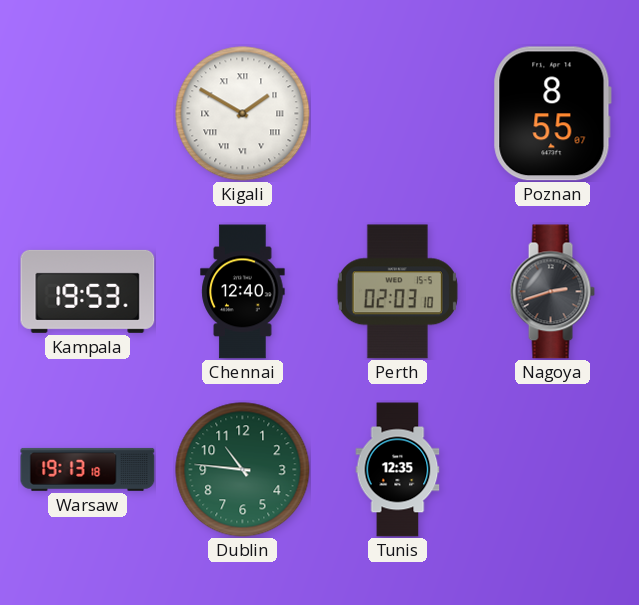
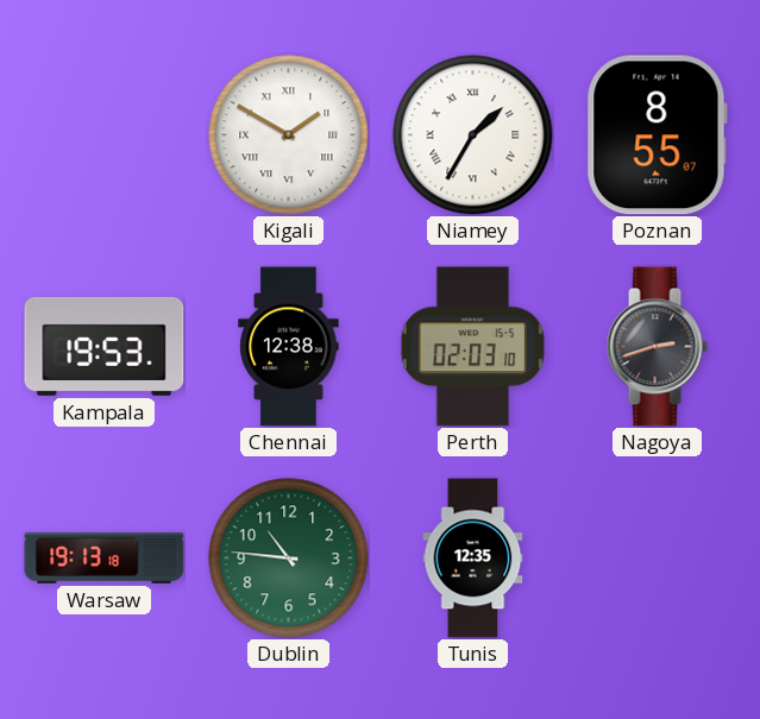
Niamey: none -> 1:35 (473, 135)
Chennai: 12:40 -> 12:38 (289, 347)
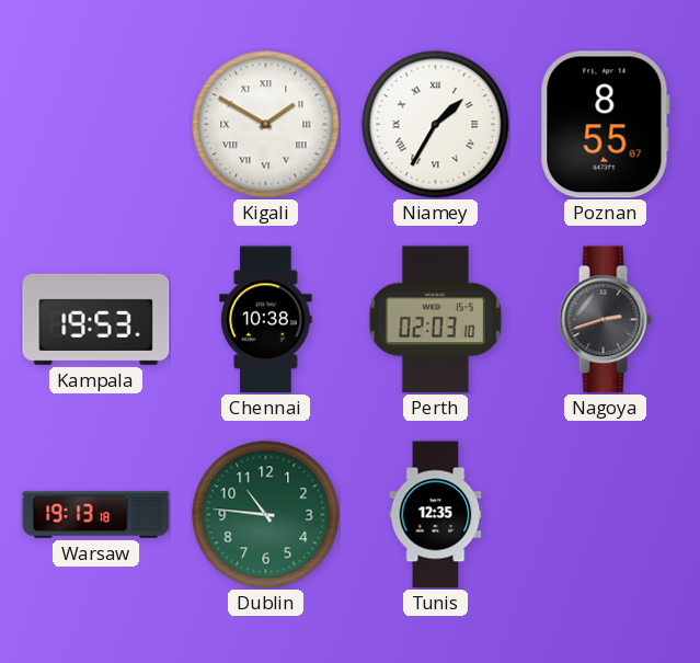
Chennai: 12:38 -> 10:38 (266, 320)
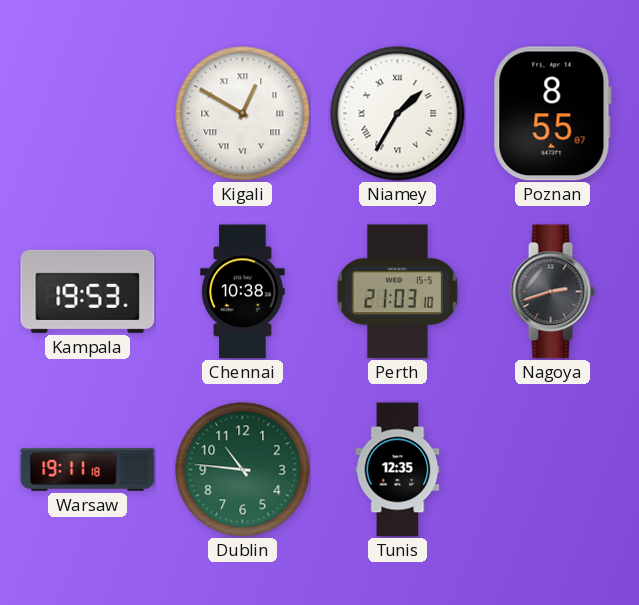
Kigali: 1:50 -> 12:50 (243, 114)
Perth: 02:03 -> 21:03 (397, 292)
Warsaw: 19:13 -> 19:11 (88, 469)
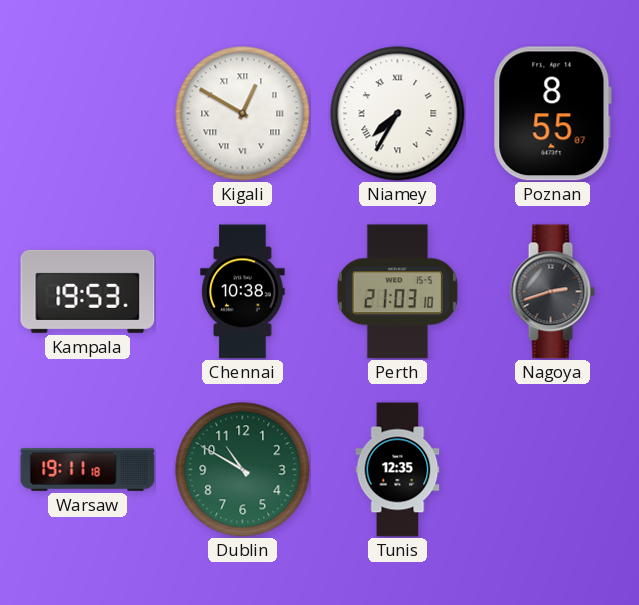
Niamey: 1:35 -> 7:35 (398, 114)
Dublin: 10:46 -> 10:50 (243, 470)
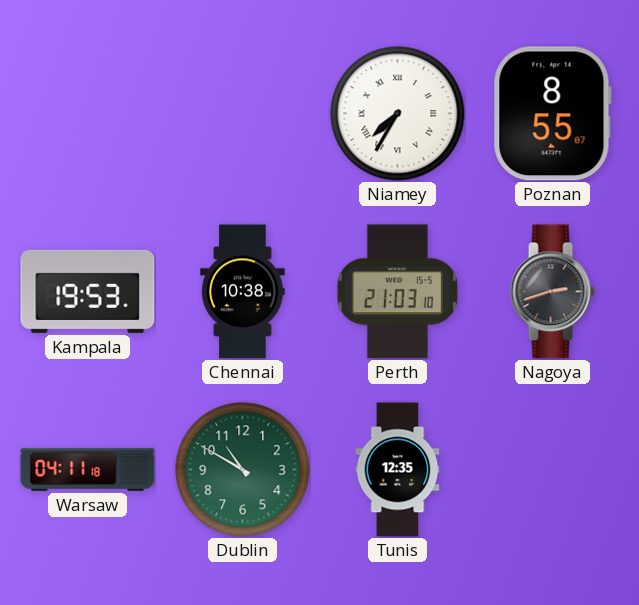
Kigali: 12:50 -> none (243, 114)
Warsaw: 19:11 -> 04:11 (88, 469)
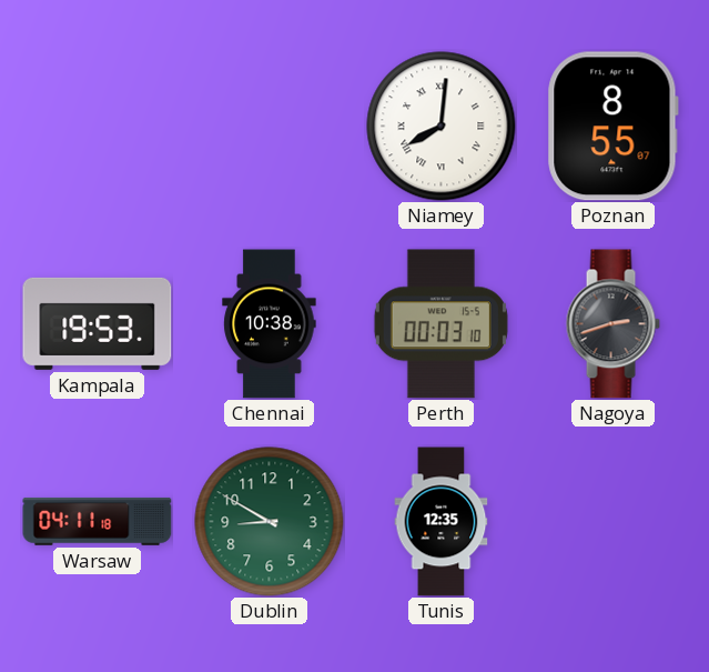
Niamey: 7:35 -> 8:01 (442, 127)
Perth: 21:03 -> 00:03 (440, 324)
Dublin: 10:50 -> 8:50 (270, 522)
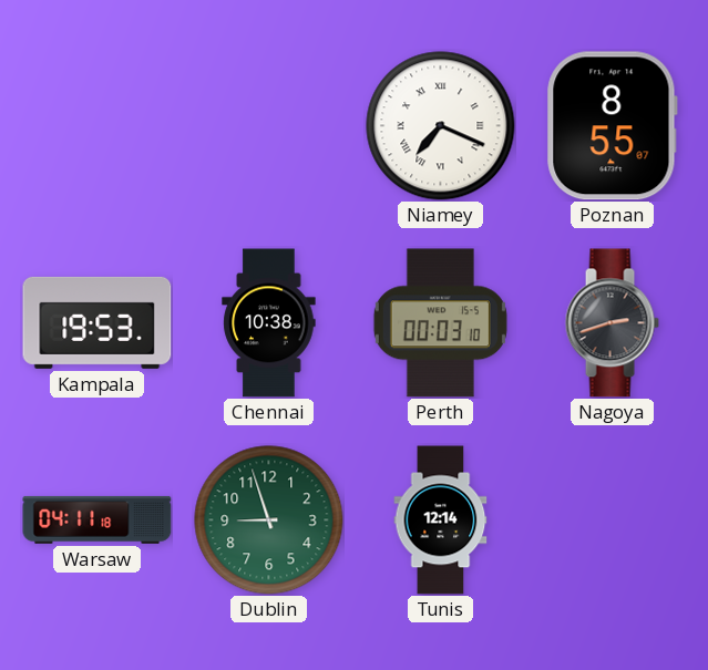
Niamey: 8:01 -> 7:19 (441, 126)
Dublin: 8:50 -> 8:57 (269, 520)
Tunis: 12:35 -> 12:14 (441, 520)
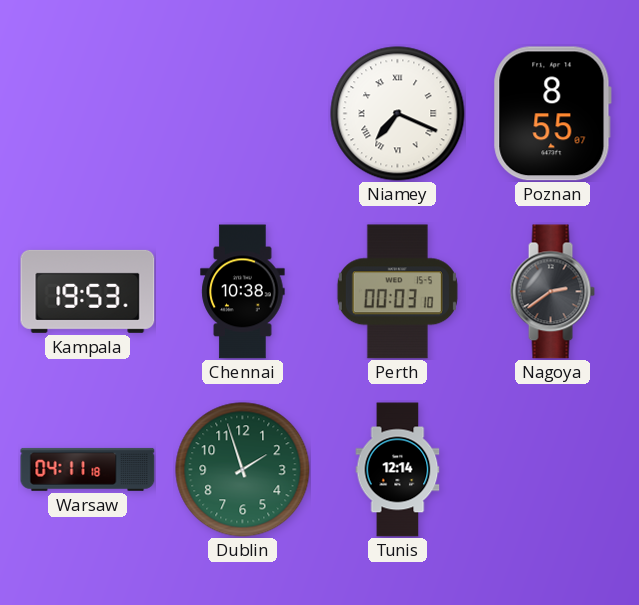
Nagoya: 2:42 -> 2:39 (552, 292)
Dublin: 8:57 -> 1:57 (243, 470)
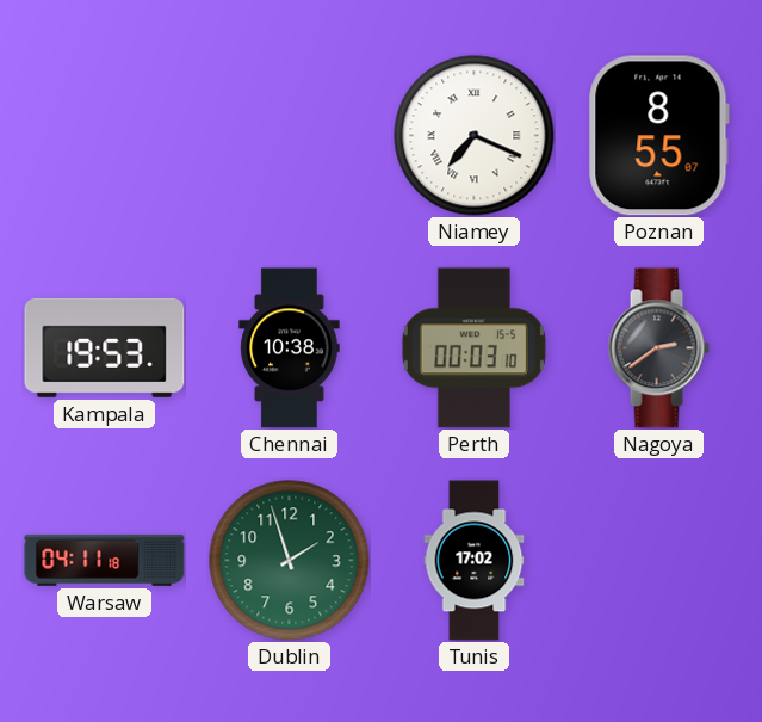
Tunis: 12:14 -> 17:02 (475, 561)
